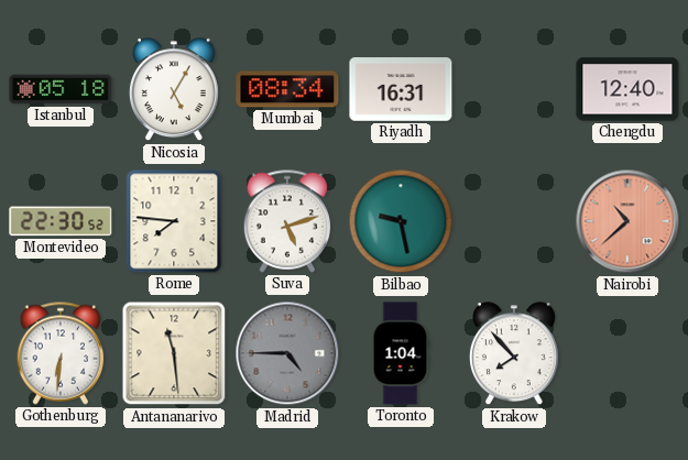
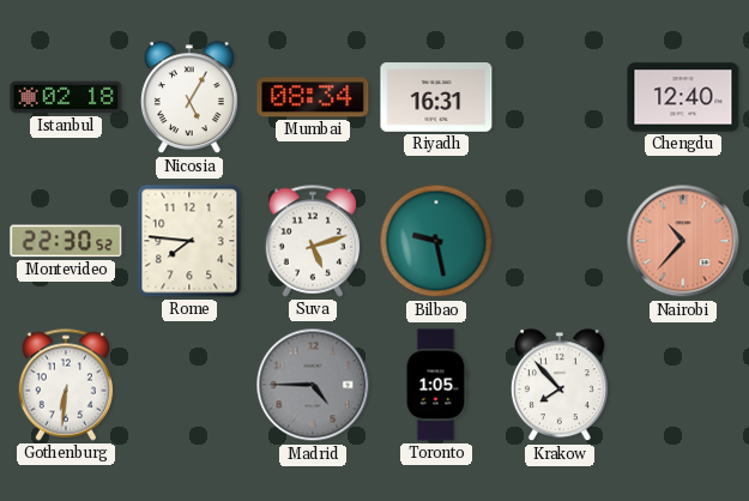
Istanbul: 05:18 -> 02:18 (66, 97)
Nairobi: 10:38 -> 10:37 (683, 241)
Antananarivo: 11:29 -> none (174, 353)
Toronto: 1:04 -> 1:05 (436, 385)
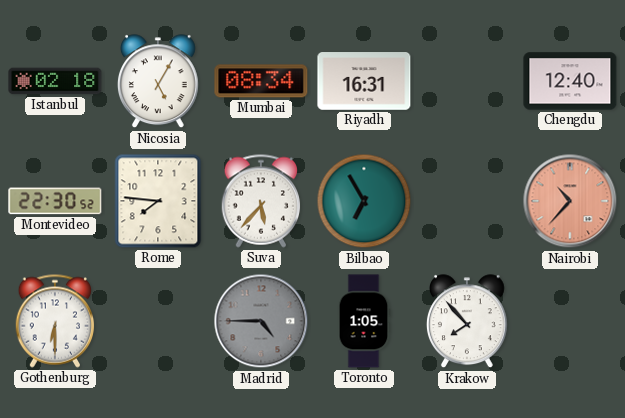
Suva: 5:12 -> 5:37 (261, 201)
Bilbao: 9:28 -> 6:55 (364, 201)
Gothenburg: 6:31 -> 6:30 (55, 321)
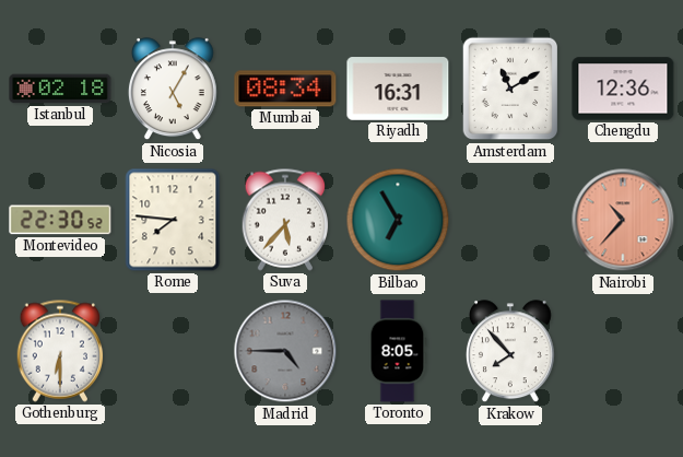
Amsterdam: none -> 11:10 (510, 89)
Chengdu: 12:40 -> 12:36 (623, 89)
Toronto: 1:05 -> 8:05 (398, 351)
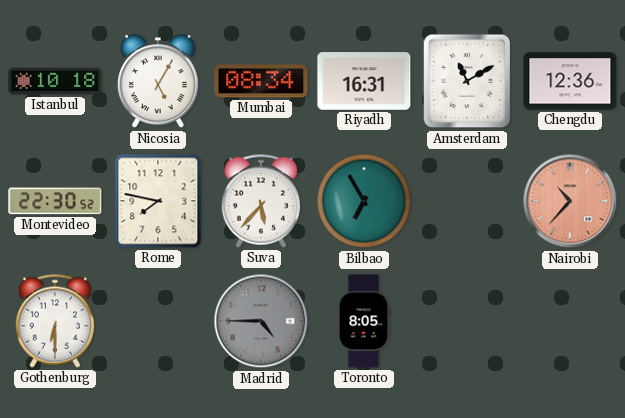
Istanbul: 02:18 -> 10:18 (55, 81)
Rome: 7:46 -> 7:47 (158, 201)
Krakow: 7:53 -> none (510, 352)
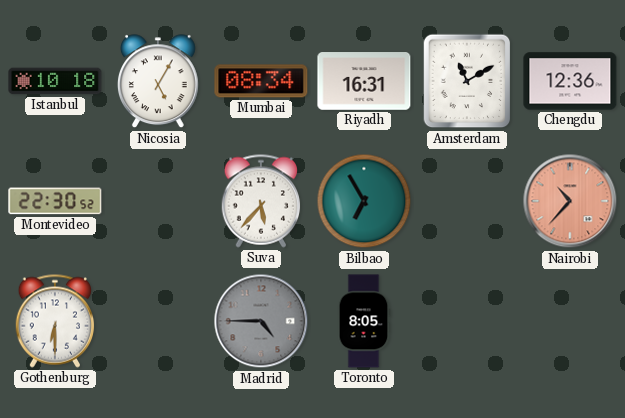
Rome: 7:47 -> none (158, 201)
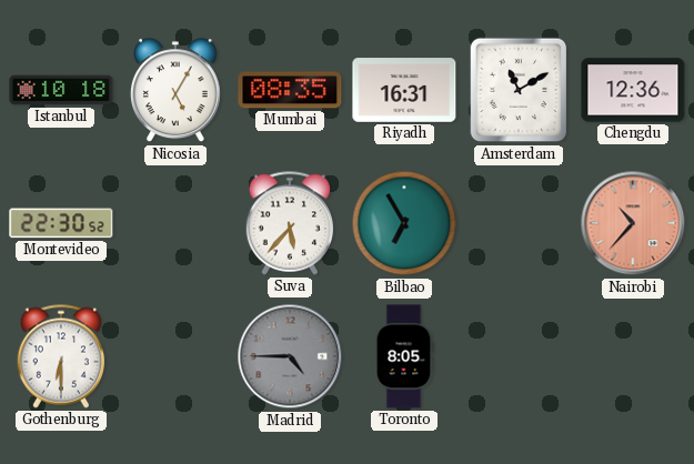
Mumbai: 08:34 -> 08:35 (290, 90)
